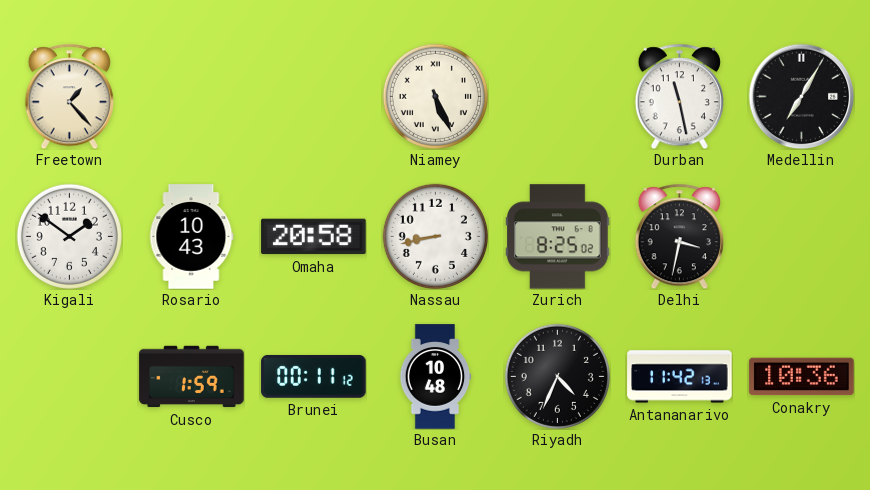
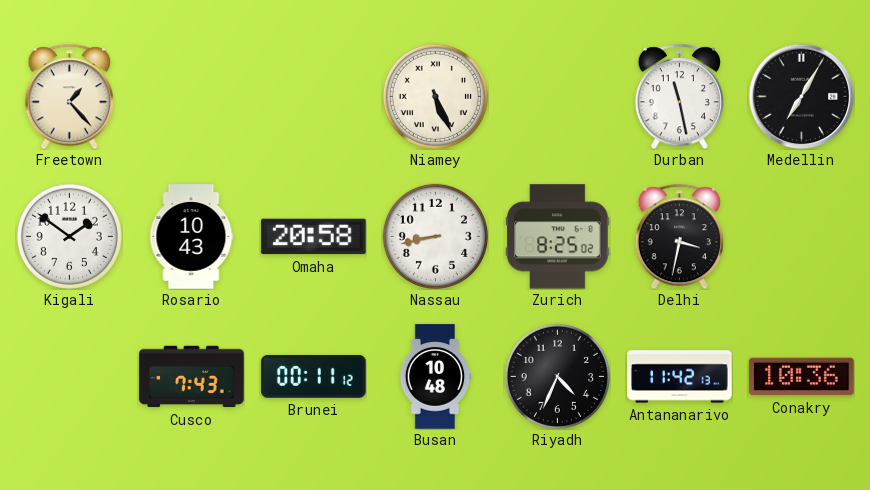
Cusco: 1:59 -> 7:43 (192, 377)
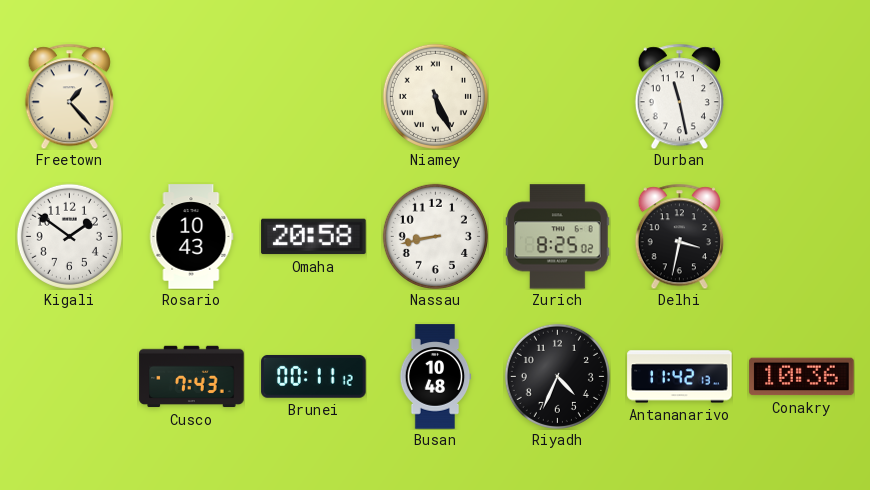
Medellin: 7:05 -> none (801, 96)
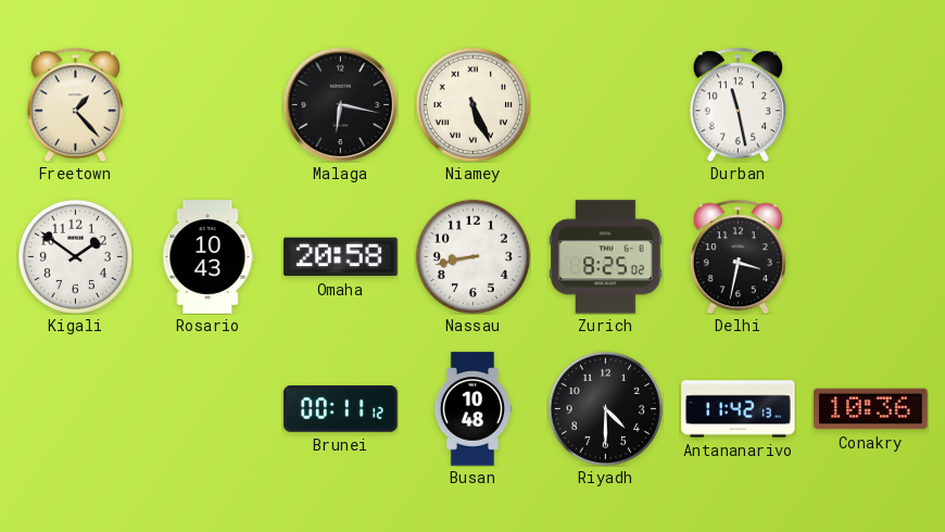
Malaga: none -> 6:17 (340, 104)
Cusco: 7:43 -> none (192, 377)
Riyadh: 4:34 -> 4:30 (605, 408)
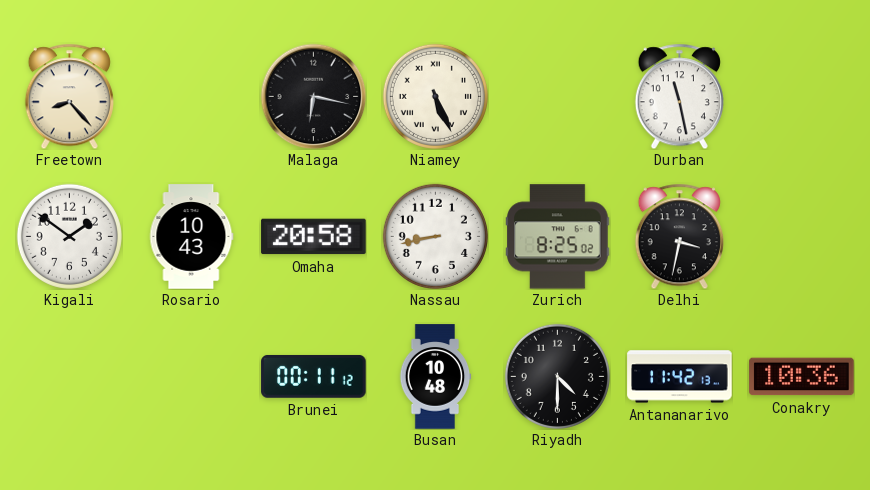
Freetown: 1:23 -> 8:23 (69, 96)
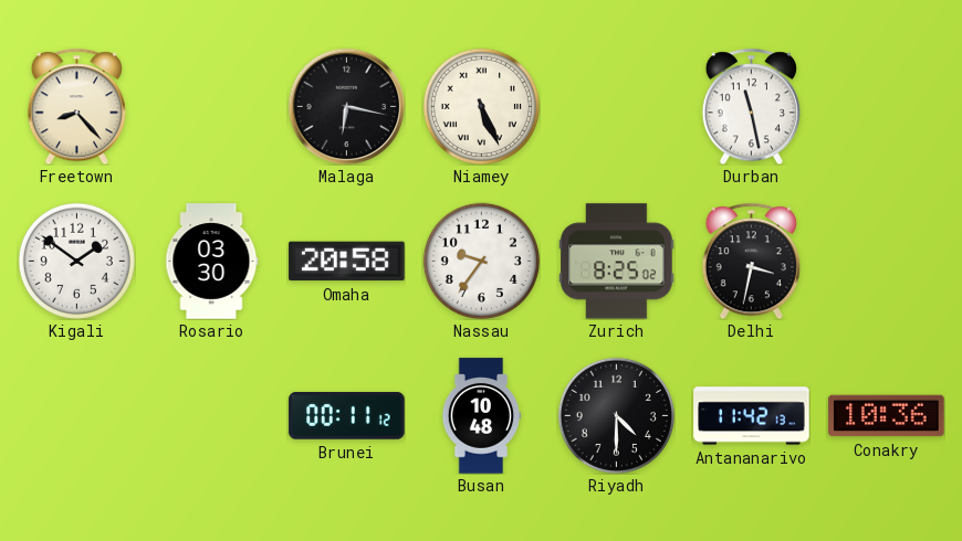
Rosario: 10:43 -> 03:30 (212, 262)
Nassau: 8:43 -> 9:36 (481, 261)
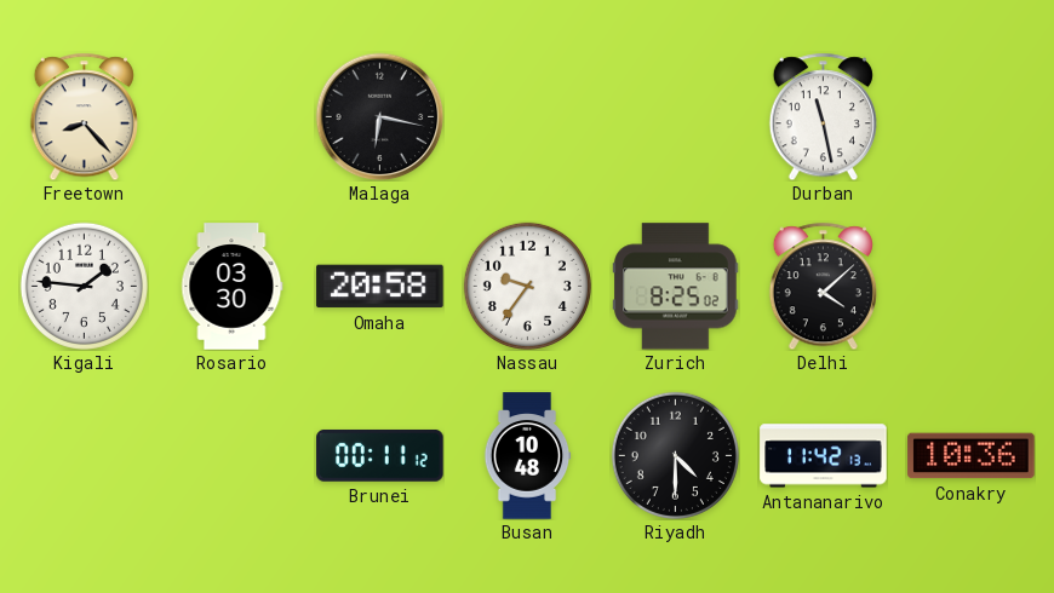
Niamey: 5:26 -> none (481, 106)
Kigali: 1:51 -> 1:46 (84, 286)
Delhi: 3:32 -> 4:08 (823, 286)
